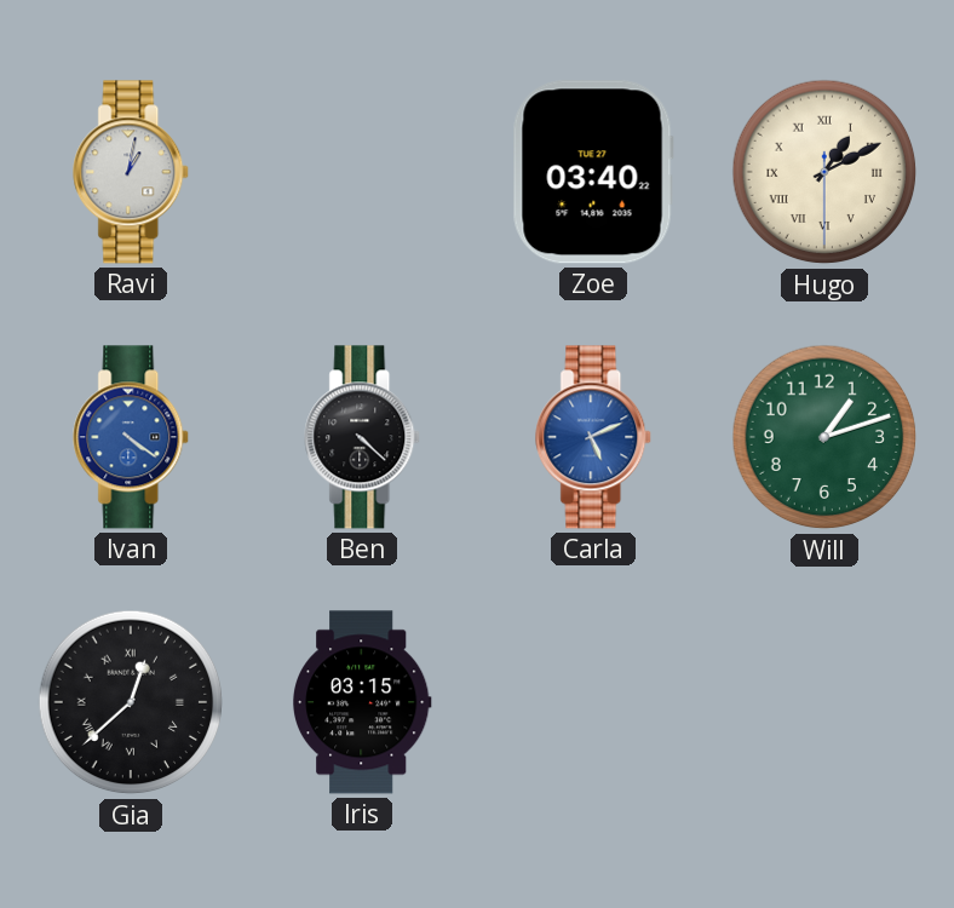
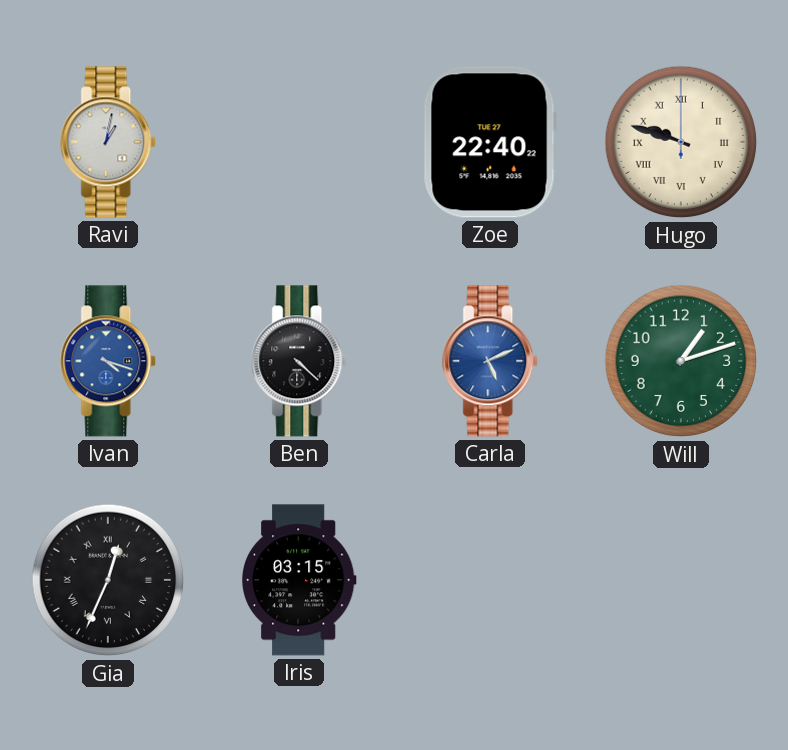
Zoe: 03:40 -> 22:40 (490, 142)
Hugo: 1:10 -> 9:48 (681, 142)
Ivan: 4:21 -> 4:18 (109, 361)
Gia: 12:38 -> 12:34 (108, 580)
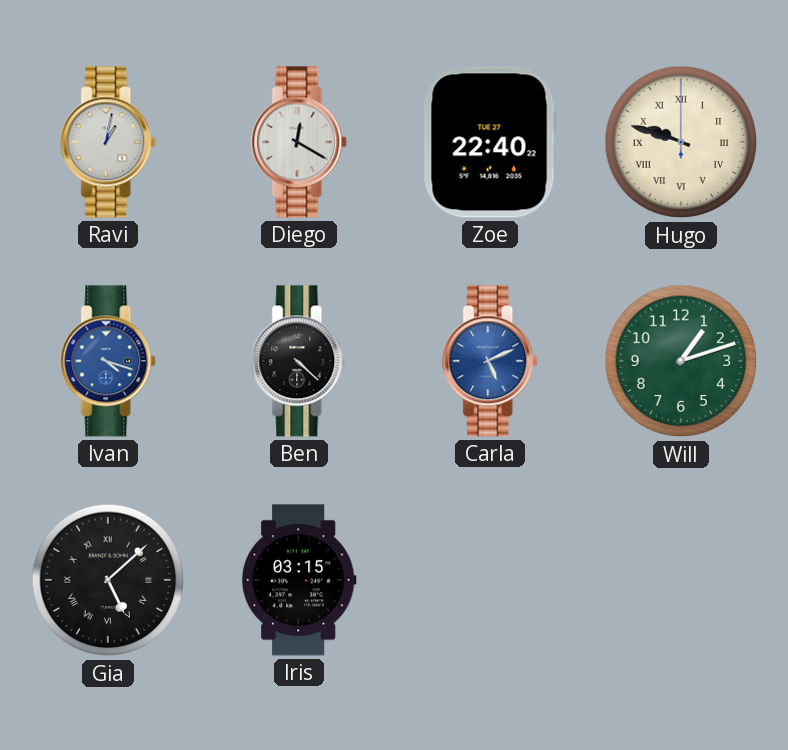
Diego: none -> 12:20 (300, 142)
Gia: 12:34 -> 5:08 (108, 580)
